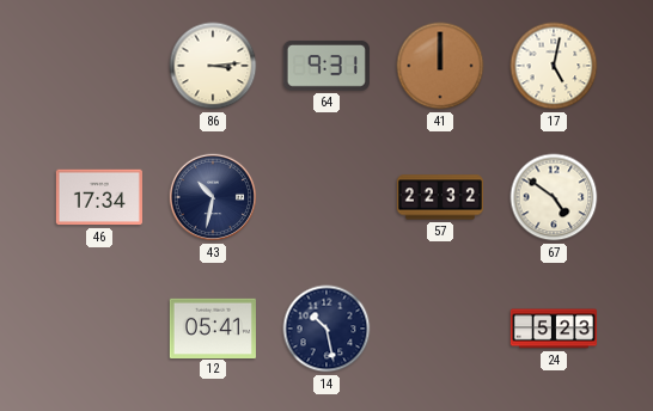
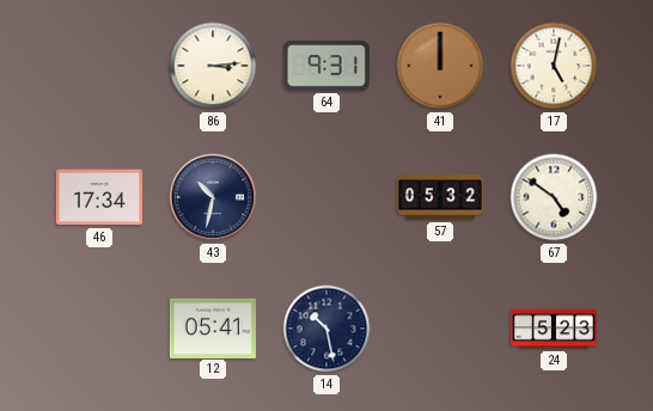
57: 22:32 -> 05:32 (440, 197)
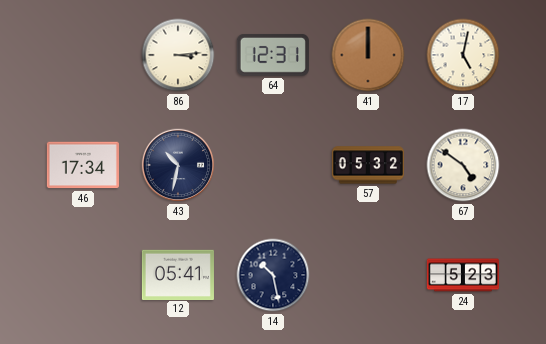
64: 9:31 -> 12:31 (273, 55)
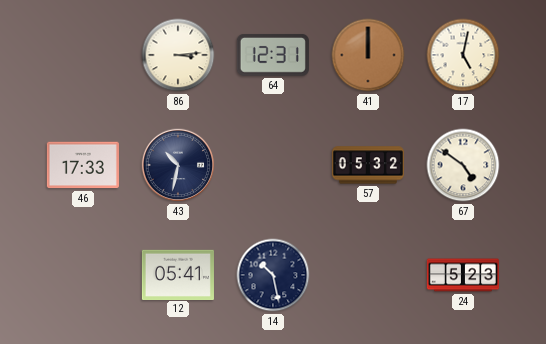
46: 17:34 -> 17:33 (83, 165)
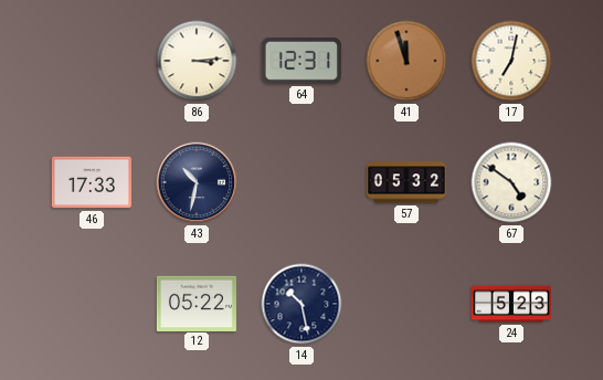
41: 12:00 -> 11:57 (406, 61)
17: 5:02 -> 7:02 (511, 61)
12: 05:41 -> 05:22 (197, 303)
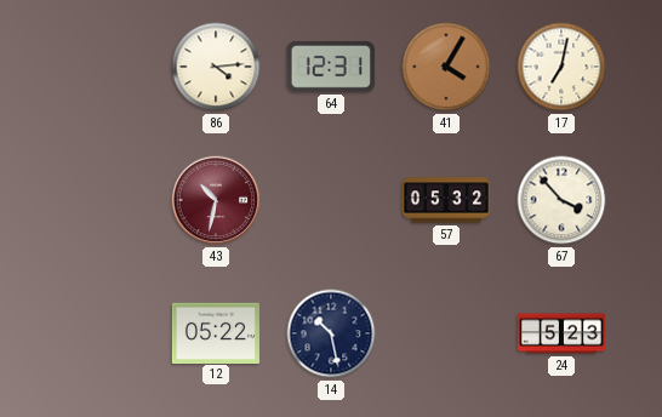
86: 3:14 -> 4:14 (216, 67)
41: 11:57 -> 4:05 (446, 67)
46: 17:33 -> none (92, 182)
43 dial: navy -> burgundy (216, 200)
67: 4:51 -> 3:53 (561, 200)
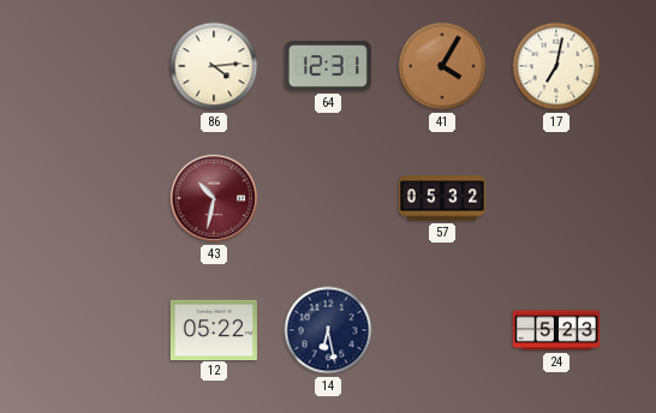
67: 3:53 -> none (561, 200)
14: 10:28 -> 6:28 (328, 330)
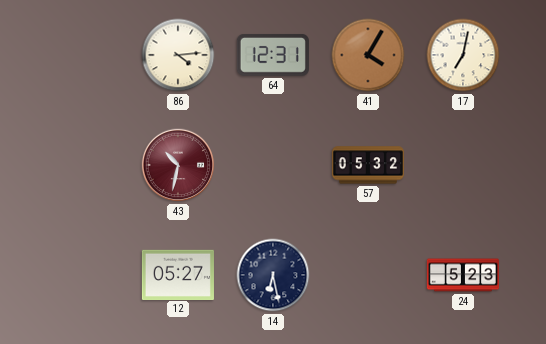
12: 05:22 -> 05:27 (178, 274)
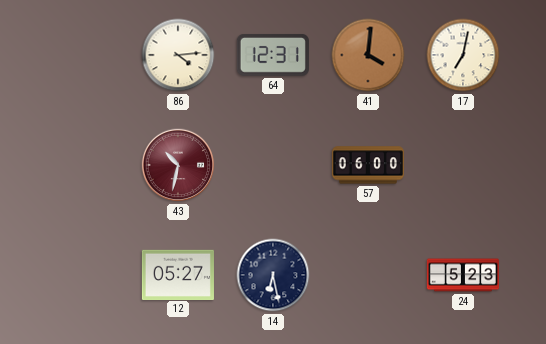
41: 4:05 -> 4:01 (368, 55)
57: 05:32 -> 06:00 (368, 165)
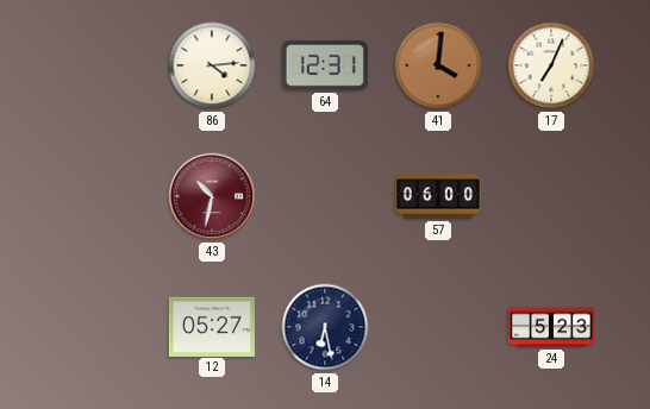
17: 7:02 -> 7:04 (551, 65)
